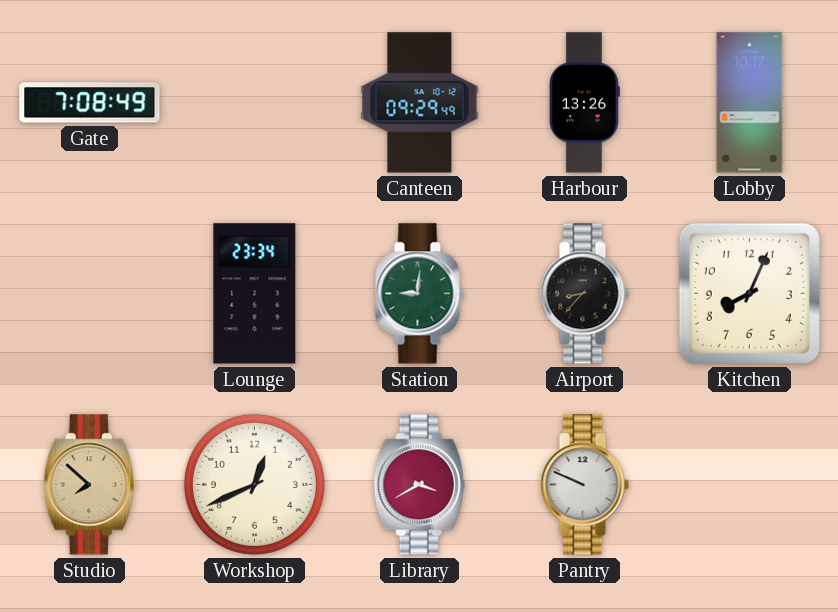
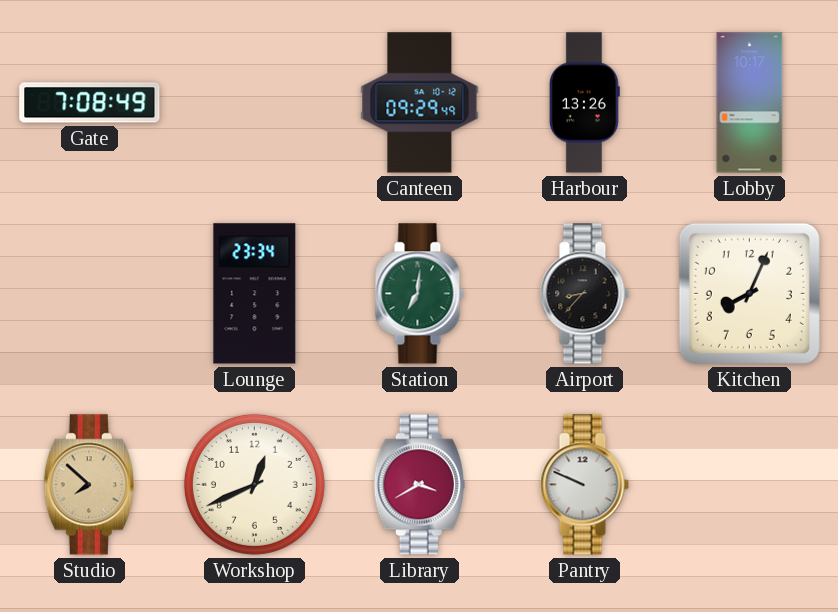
Station: 9:01 -> 7:01 (419, 294)
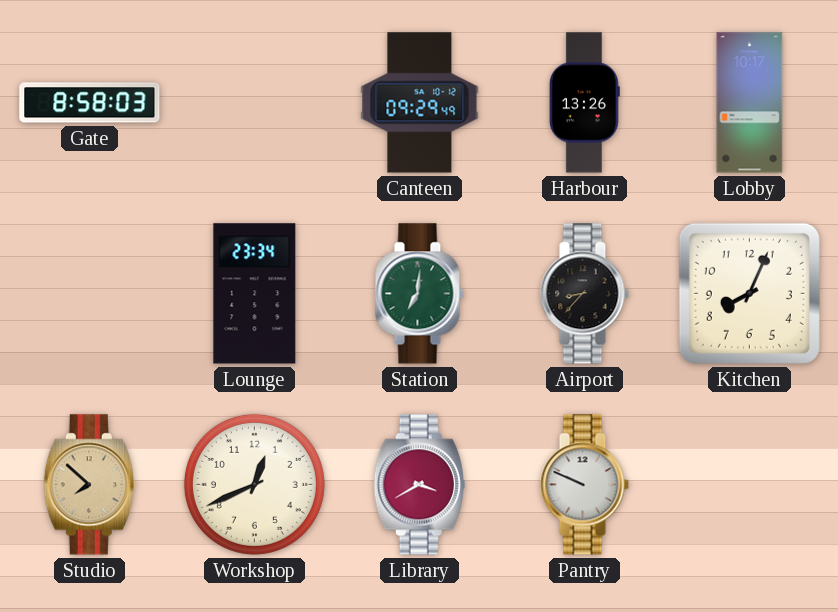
Gate: 7:08 -> 8:58 (90, 103)
